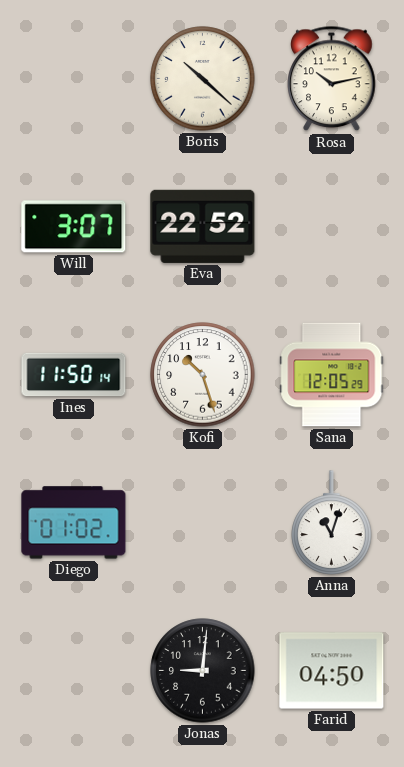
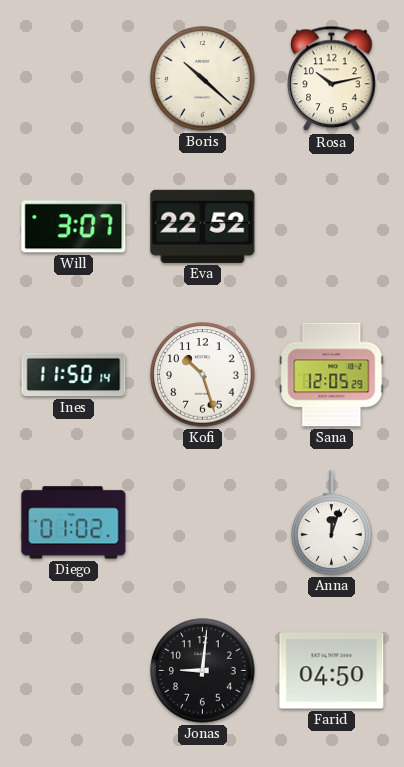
Anna: 11:03 -> 12:03 (332, 523)
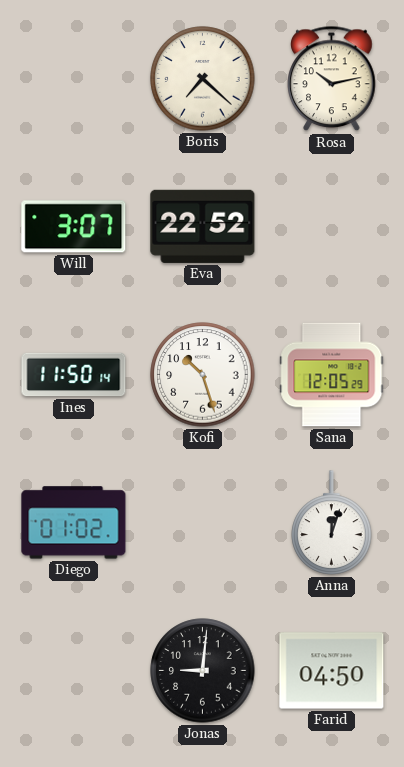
Boris: 10:22 -> 7:22 (203, 79)
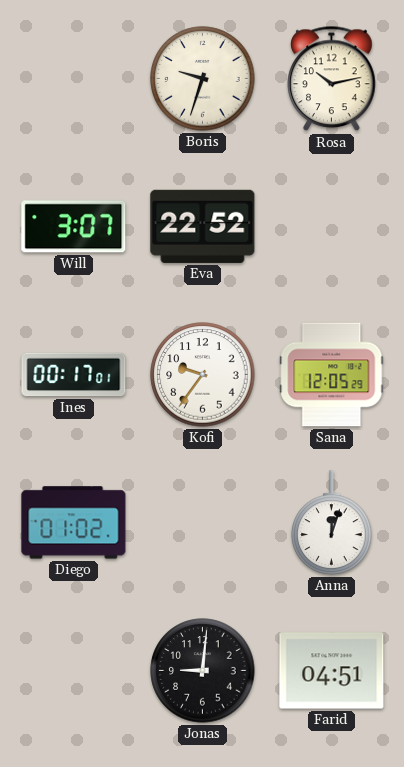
Boris: 7:22 -> 9:33 (203, 79)
Ines: 11:50 -> 00:17 (74, 375)
Kofi: 10:27 -> 9:36 (203, 375)
Farid: 04:50 -> 04:51 (332, 671)
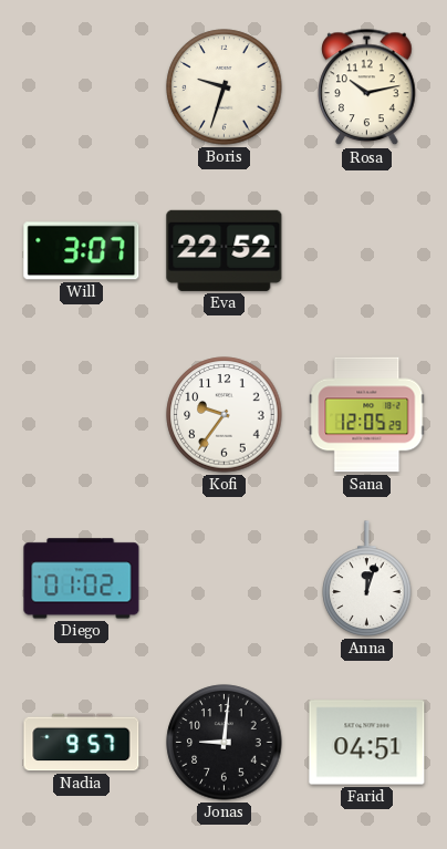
Ines: 00:17 -> none (74, 375)
Nadia: none -> 9:57 (82, 743)
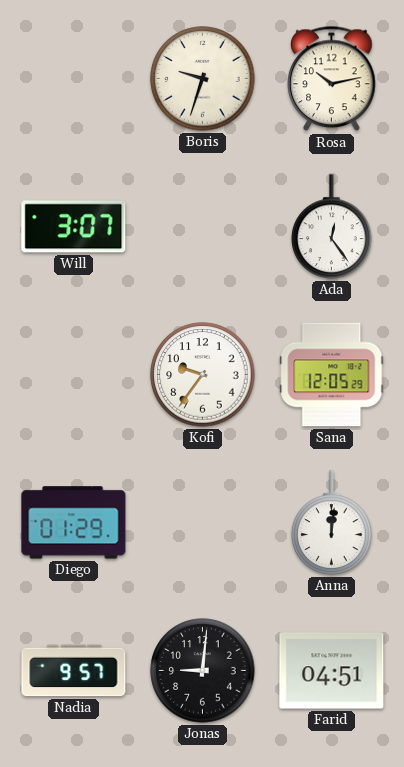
Eva: 22:52 -> none (225, 250)
Ada: none -> 12:24 (332, 227)
Diego: 01:02 -> 01:29 (74, 523)
Anna: 12:03 -> 12:01 (332, 523)
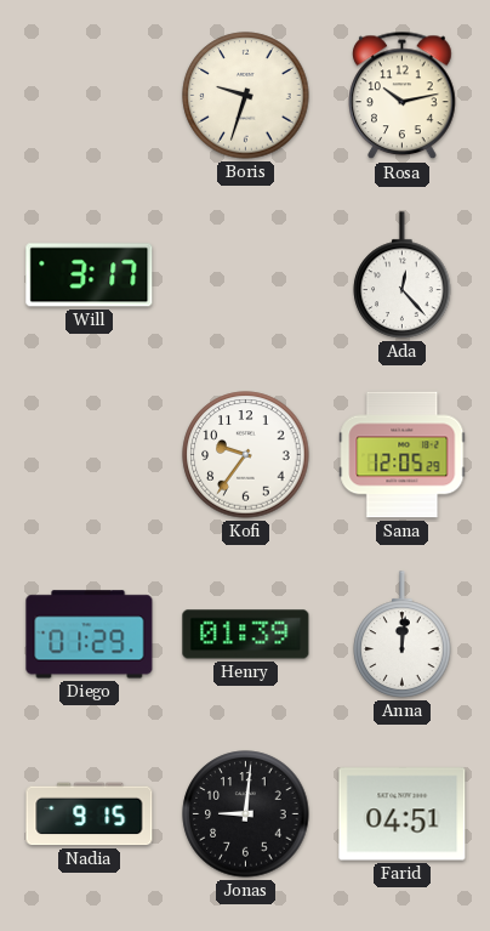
Will: 3:07 -> 3:17 (90, 276)
Ada: 12:24 -> 12:23 (403, 276)
Henry: none -> 01:39 (246, 635)
Nadia: 9:57 -> 9:15 (90, 814)
